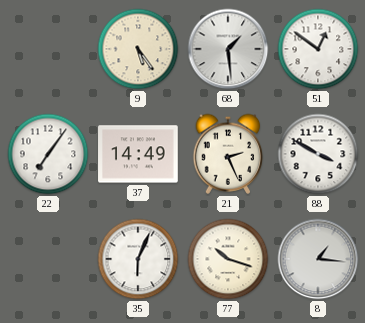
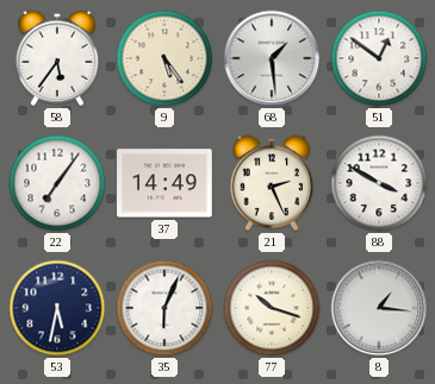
58: none -> 5:36 (57, 58)
53: none -> 5:32 (57, 308)
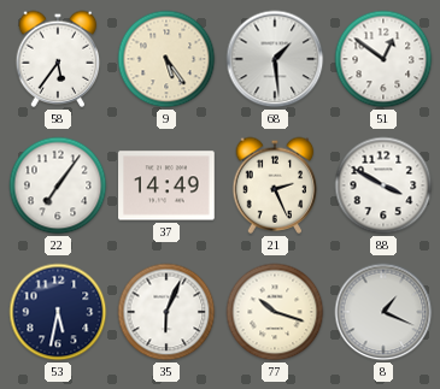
8: 1:16 -> 1:19 (383, 312)
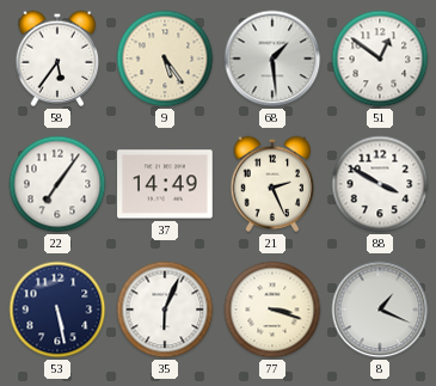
53: 5:32 -> 5:28 (57, 310)
77: 10:18 -> 3:18 (272, 310)
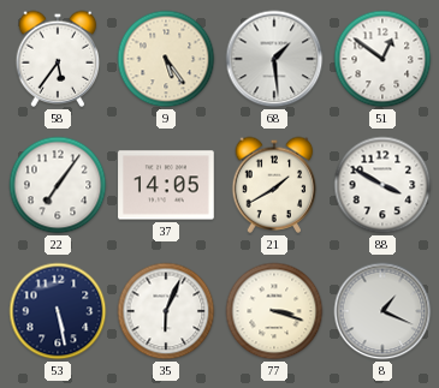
37: 14:49 -> 14:05 (166, 185)
21: 2:26 -> 1:40 (274, 185)
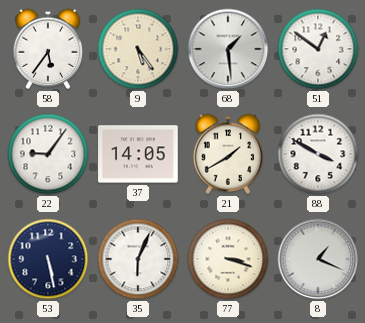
22: 7:06 -> 9:06 (48, 154)
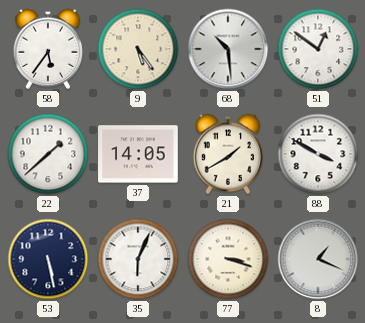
68: 1:29 -> 10:29 (228, 49)
22: 9:06 -> 1:38 (48, 154)
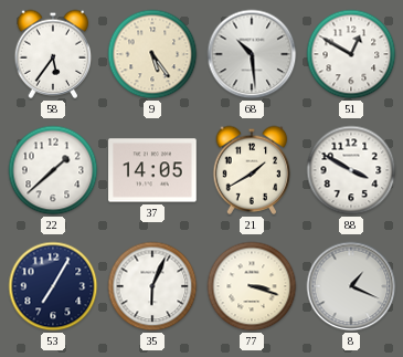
51: 12:51 -> 12:50 (351, 54)
53: 5:28 -> 7:05 (53, 286)
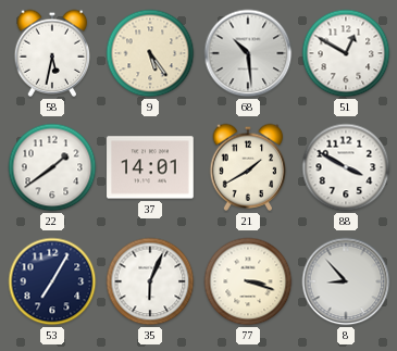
58: 5:36 -> 5:32 (52, 53)
22: 1:38 -> 1:39 (52, 167)
37: 14:05 -> 14:01 (150, 167)
8: 1:19 -> 8:53 (346, 281)
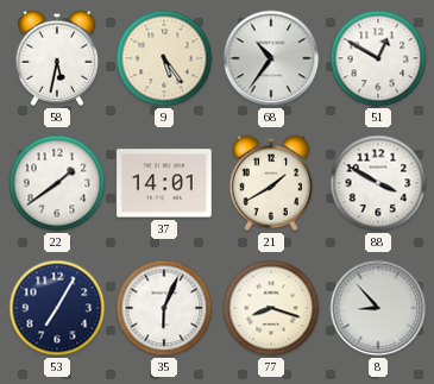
68: 10:29 -> 10:36 (271, 58)
77: 3:18 -> 8:18 (271, 308)
